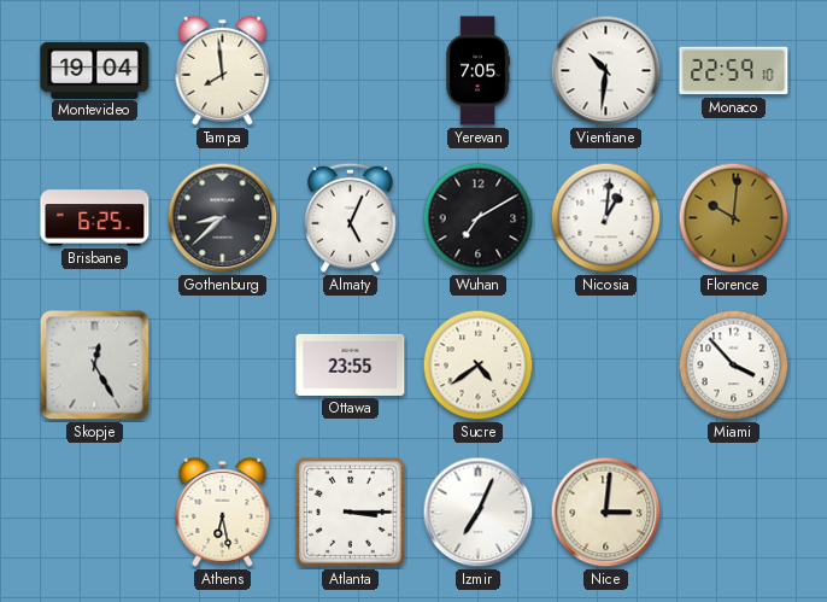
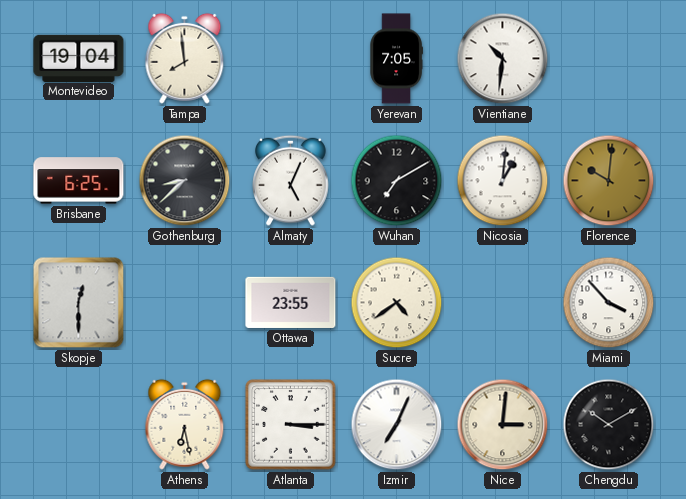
Monaco: 22:59 -> none (734, 71)
Skopje: 12:25 -> 12:30 (79, 303)
Chengdu: none -> 10:10 (609, 425)
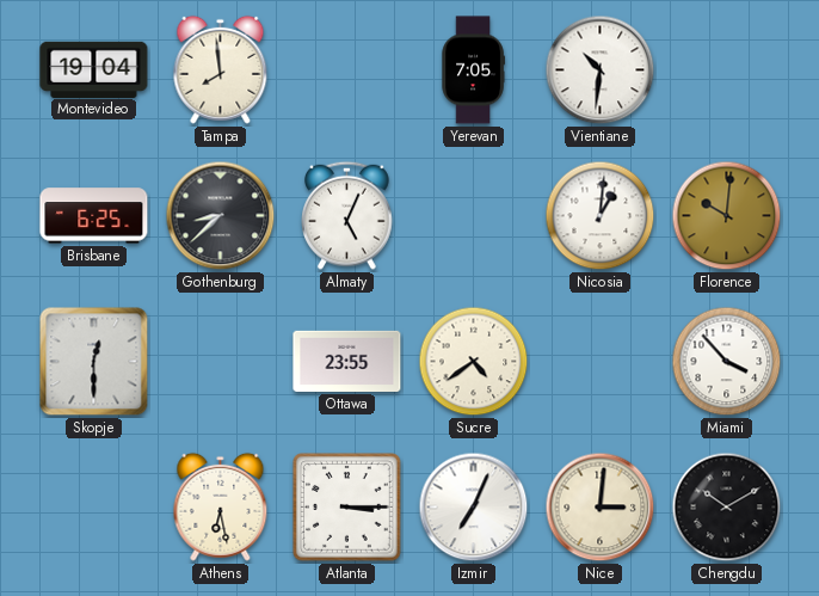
Wuhan: 7:10 -> none (397, 181)
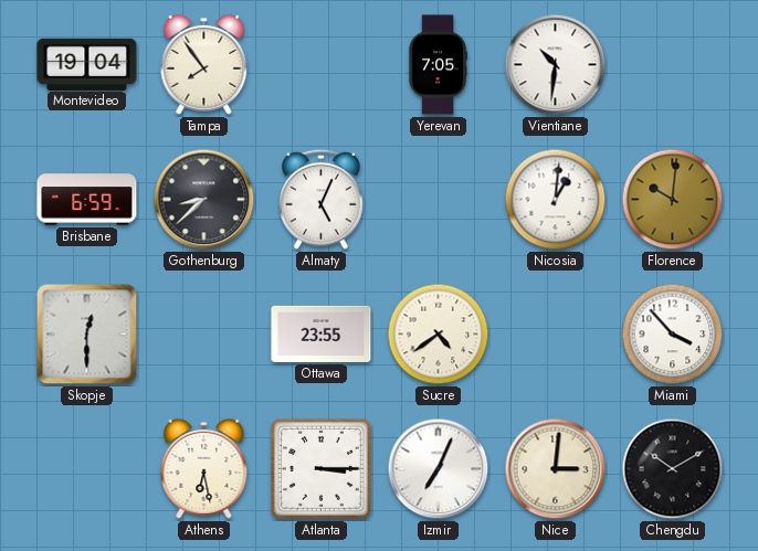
Tampa: 7:59 -> 7:54 (204, 64)
Brisbane: 6:25 -> 6:59 (87, 200)
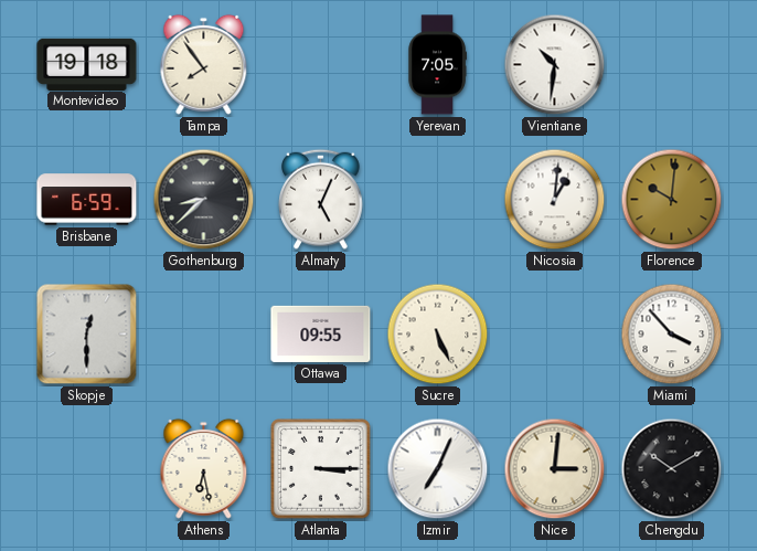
Montevideo: 19:04 -> 19:18 (87, 64)
Ottawa: 23:55 -> 09:55 (321, 333)
Sucre: 4:39 -> 5:26 (438, 335)
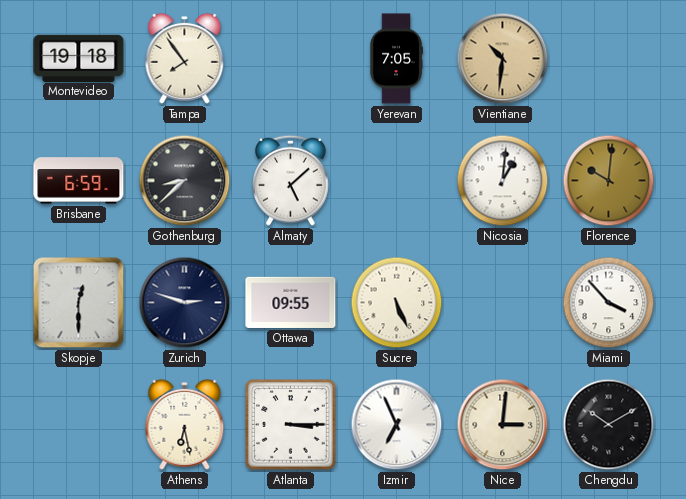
Vientiane dial: white -> champagne (503, 59)
Almaty: 5:04 -> 5:08 (291, 180)
Zurich: none -> 2:48 (185, 303)
Izmir: 7:04 -> 6:56 (397, 425)
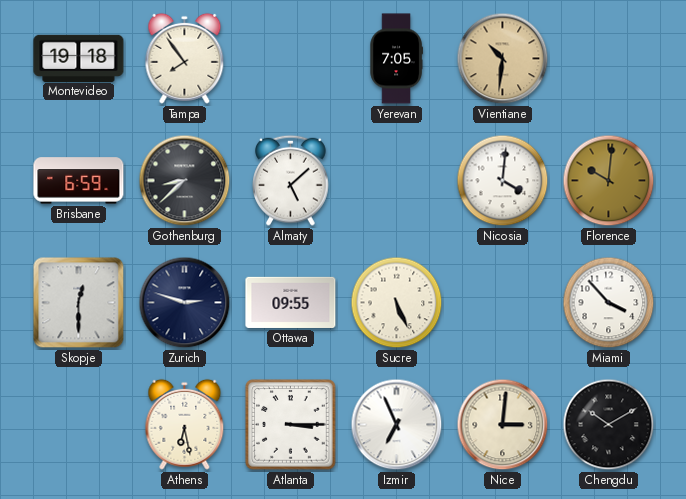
Nicosia: 1:01 -> 4:01 (503, 181)
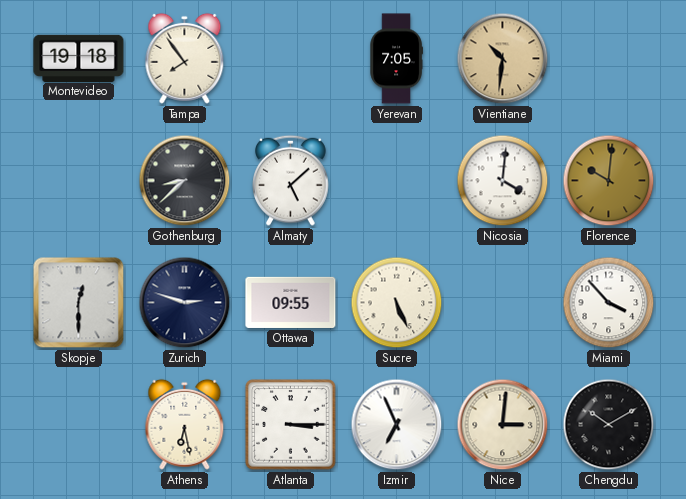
Brisbane: 6:59 -> none (79, 181)
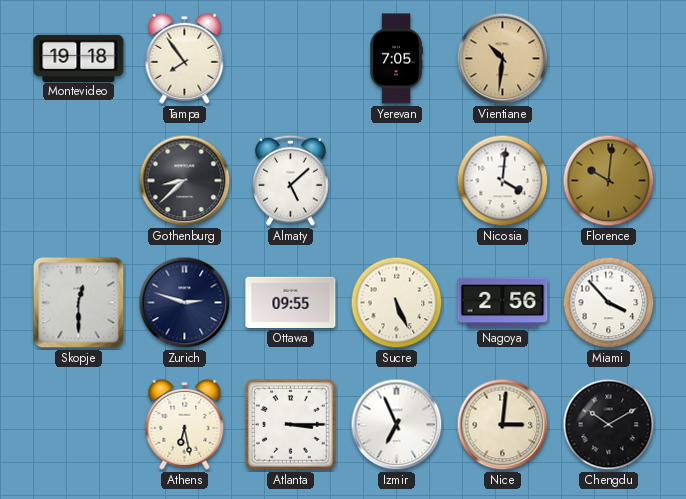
Nagoya: none -> 2:56 (503, 303)
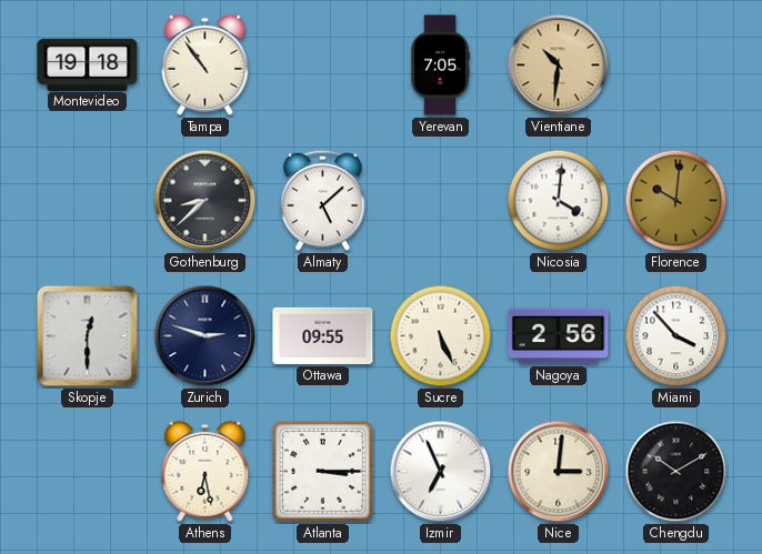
Tampa: 7:54 -> 10:54 (205, 64)
